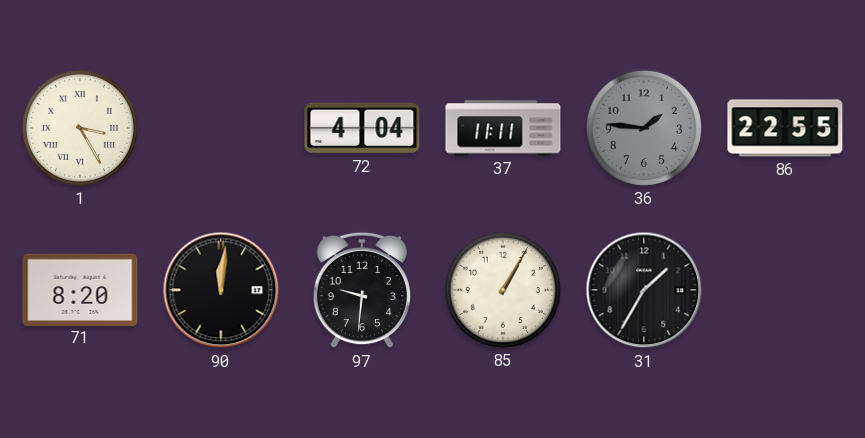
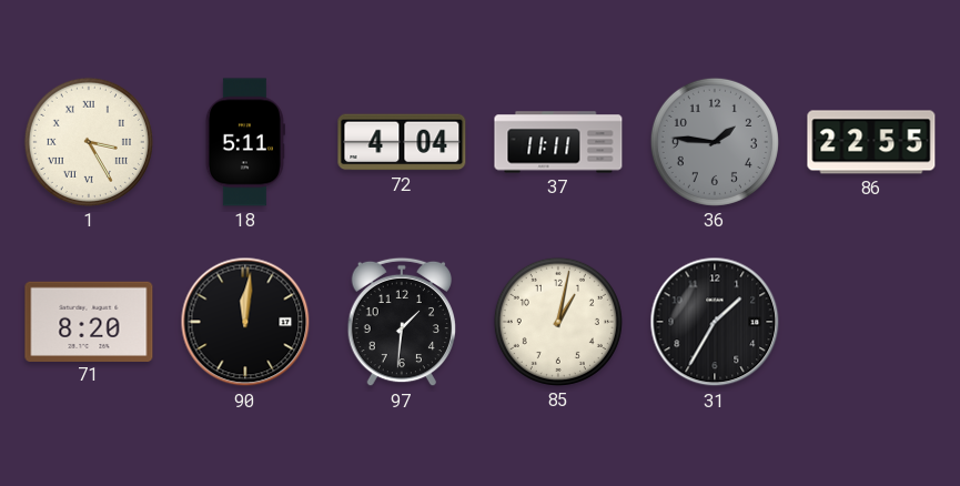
18: none -> 5:11 (245, 142)
97: 9:31 -> 1:31 (401, 322)
85: 1:05 -> 1:02 (558, 322)
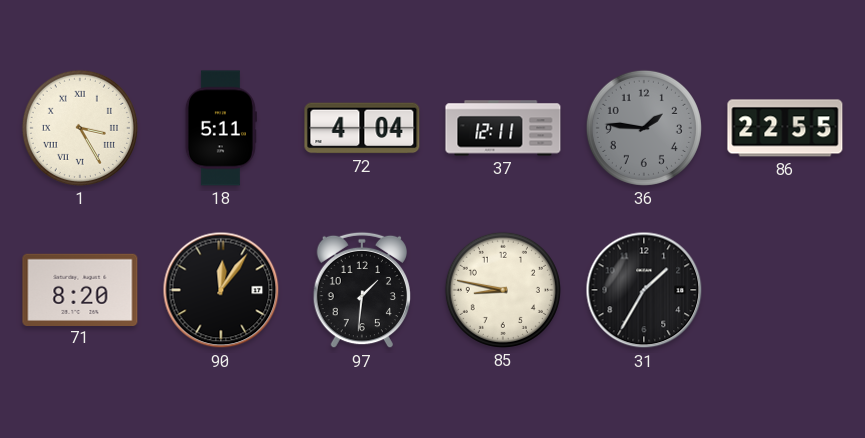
37: 11:11 -> 12:11 (503, 128)
90: 12:01 -> 12:06 (221, 290)
85: 1:02 -> 8:47 (503, 290)
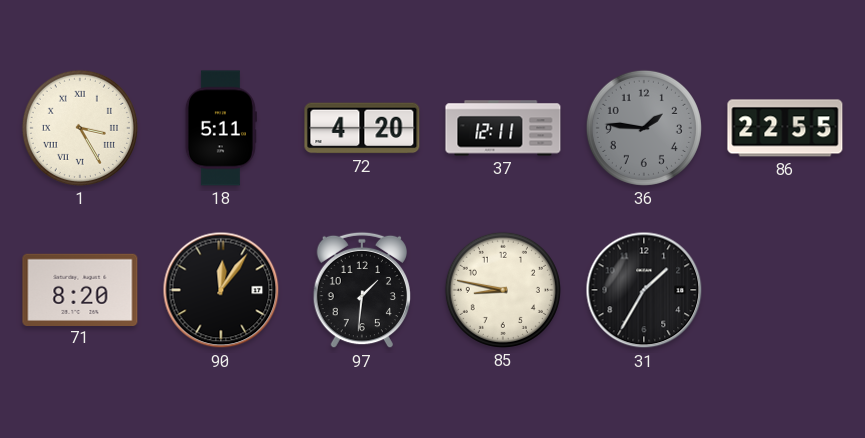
72: 4:04 -> 4:20 (362, 128)
